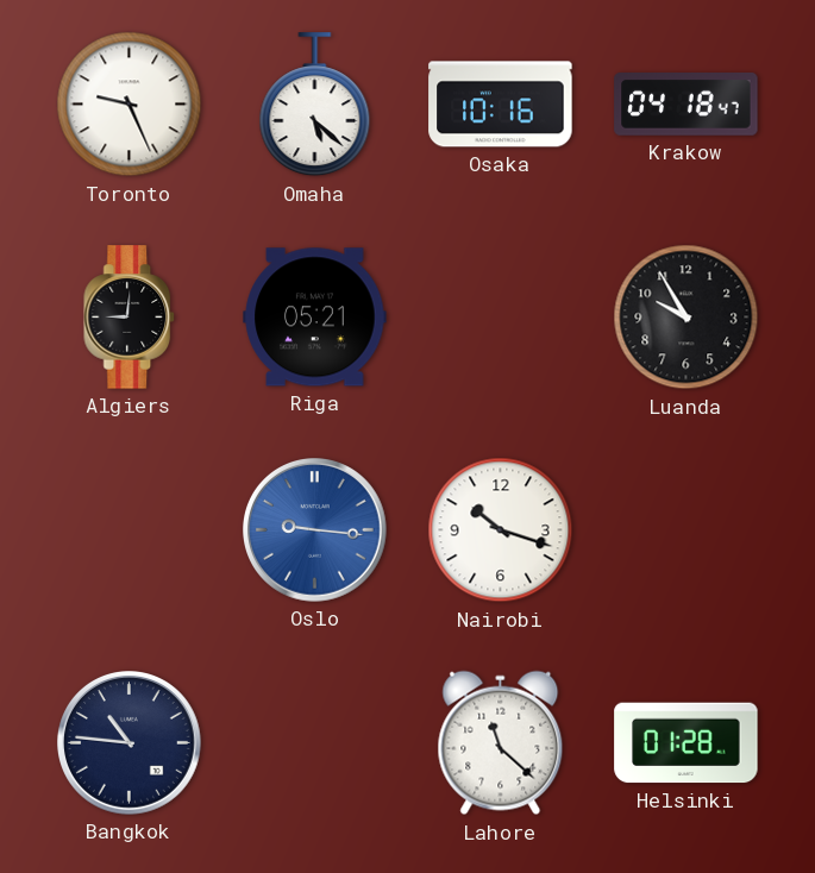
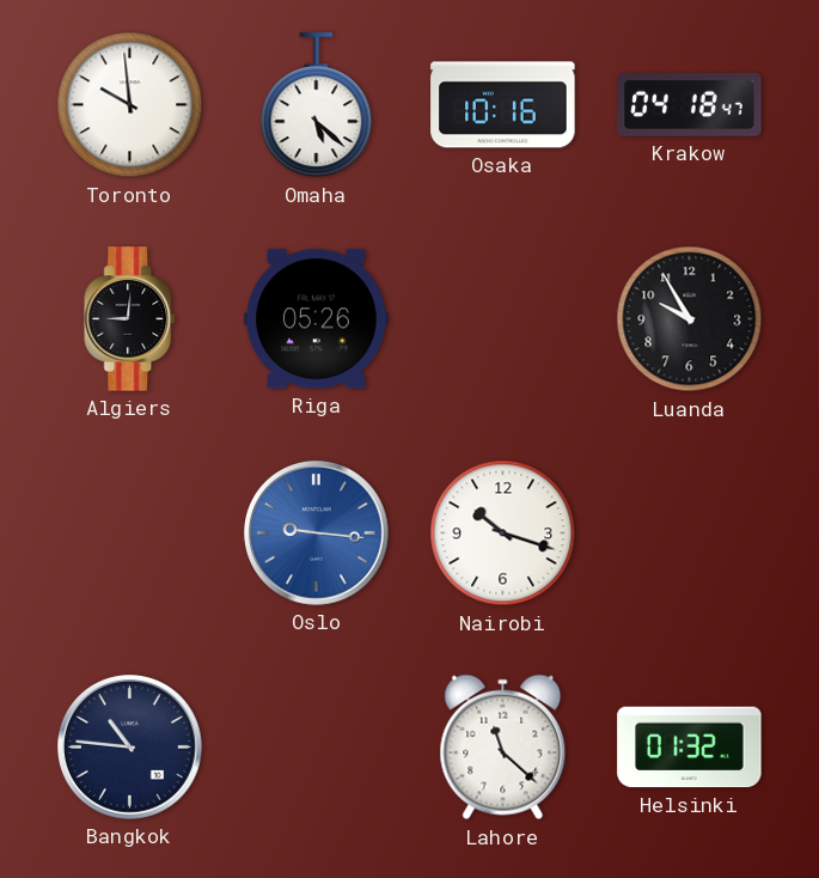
Toronto: 9:26 -> 9:59 (130, 105)
Riga: 05:21 -> 05:26 (317, 319)
Helsinki: 01:28 -> 01:32 (690, 748)
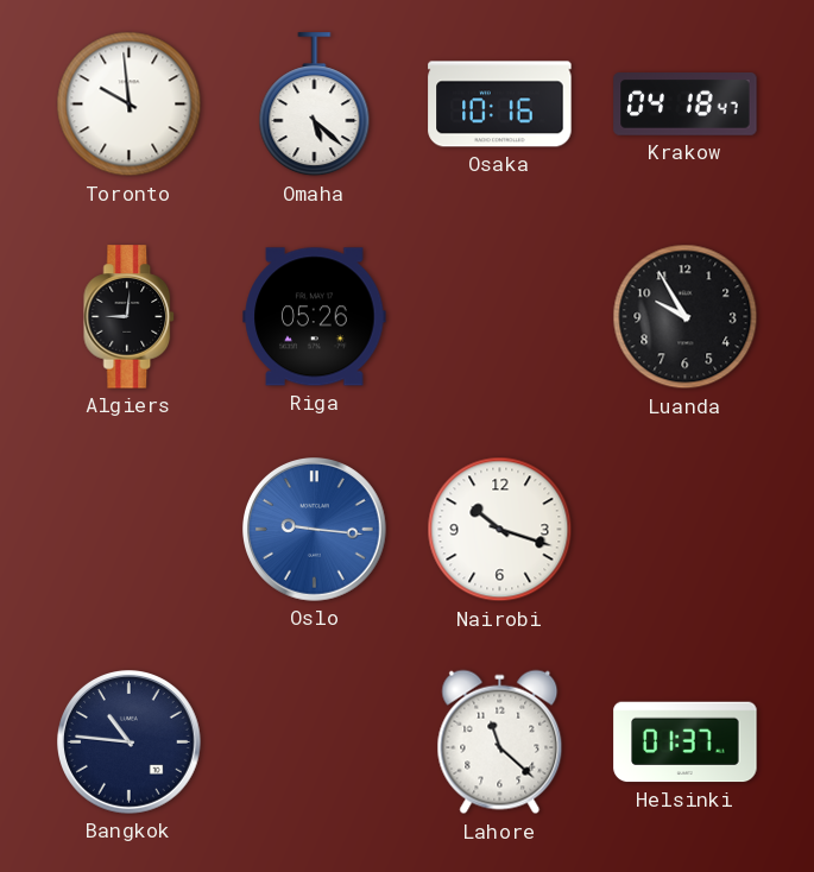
Helsinki: 01:32 -> 01:37 (686, 743)
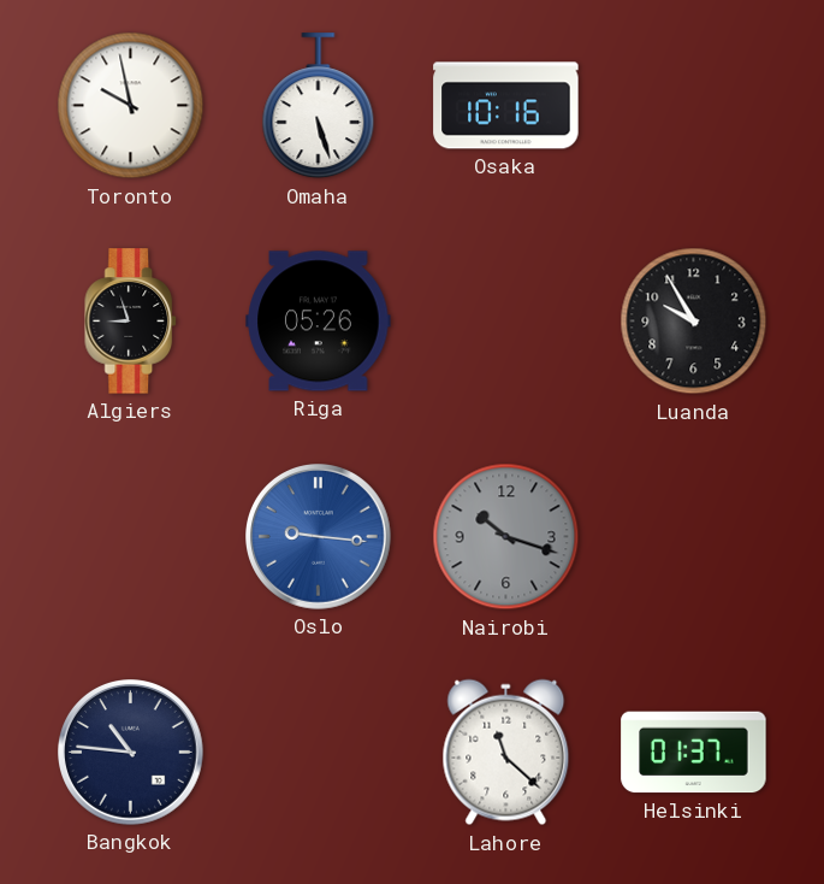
Toronto: 9:59 -> 9:58 (131, 106)
Omaha: 5:22 -> 5:27 (319, 106)
Krakow: 04:18 -> none (686, 105)
Algiers: 9:01 -> 8:57 (131, 322)
Nairobi dial: white -> grey (506, 537)
